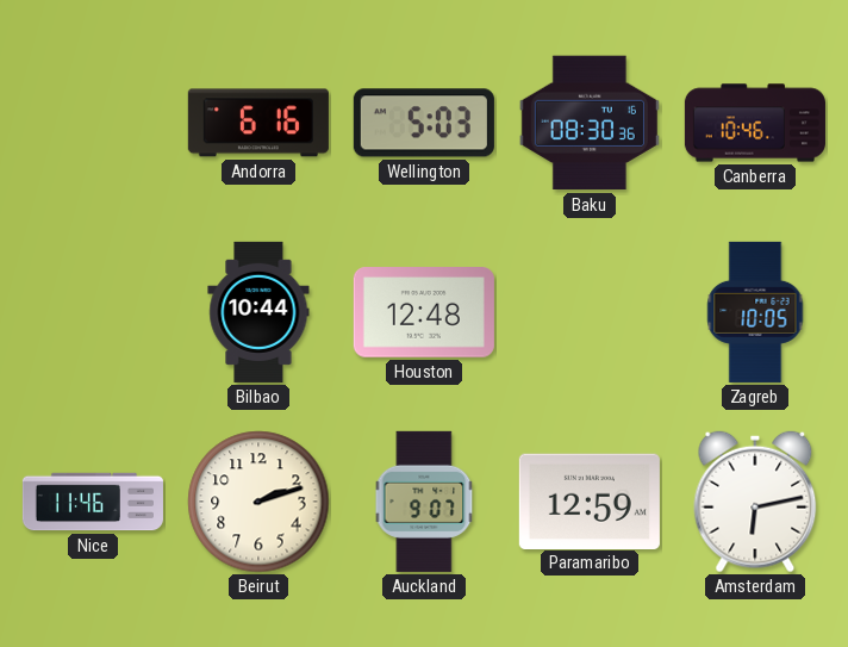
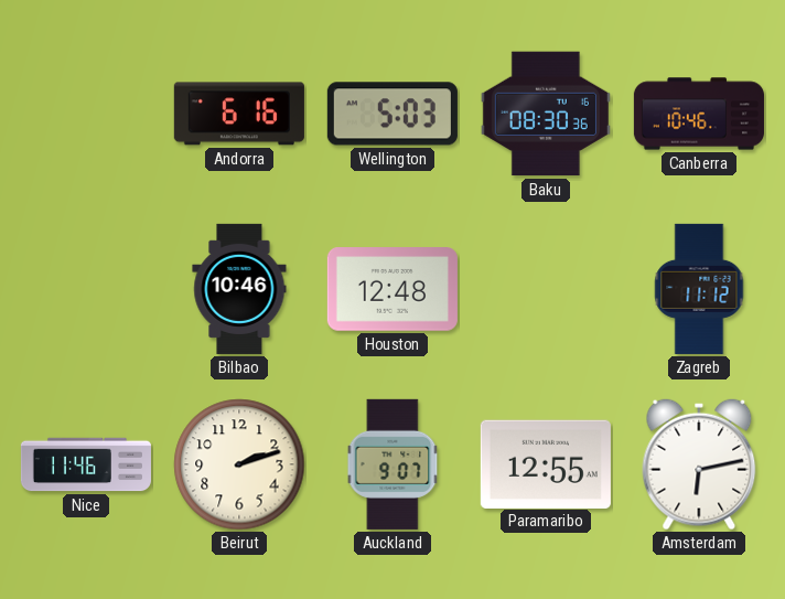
Bilbao: 10:44 -> 10:46 (239, 289)
Zagreb: 10:05 -> 11:12 (699, 289)
Paramaribo: 12:59 -> 12:55 (546, 463)
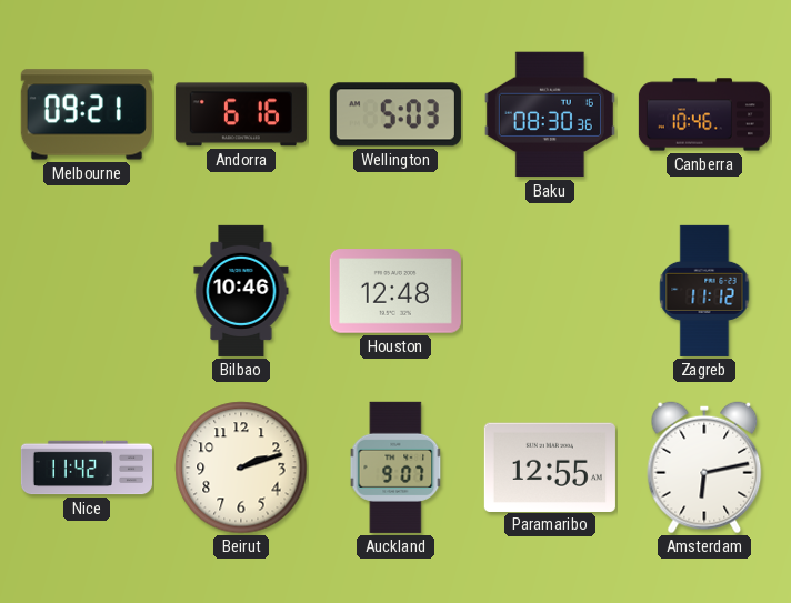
Melbourne: none -> 09:21 (87, 114)
Nice: 11:46 -> 11:42 (87, 468)
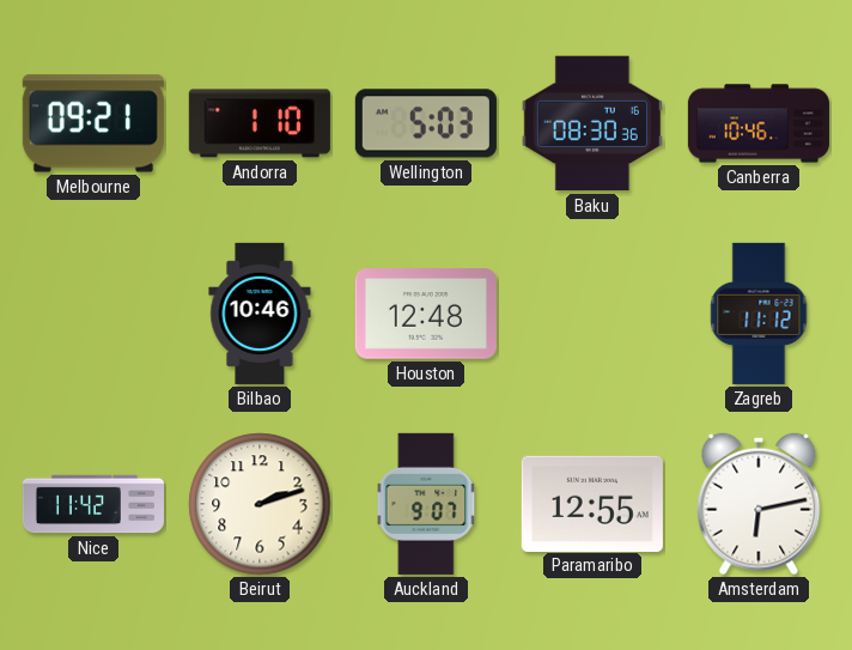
Andorra: 6:16 -> 1:10 (260, 123)
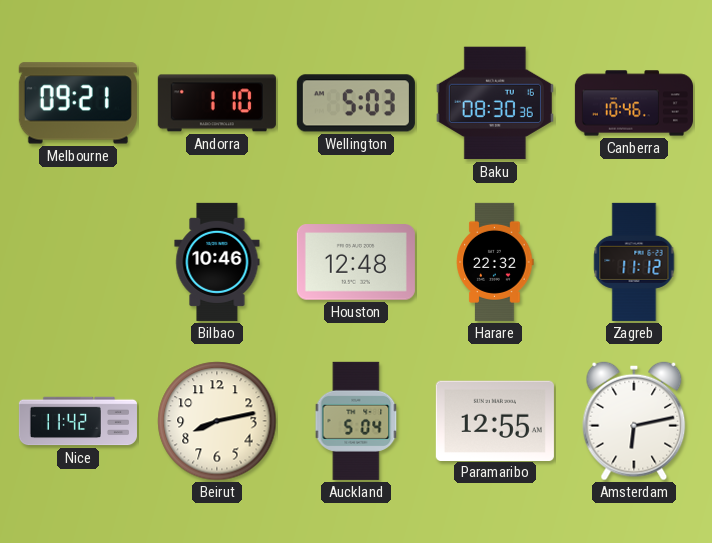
Harare: none -> 22:32 (495, 262)
Beirut: 2:12 -> 8:13 (217, 421)
Auckland: 9:07 -> 5:04 (356, 421)
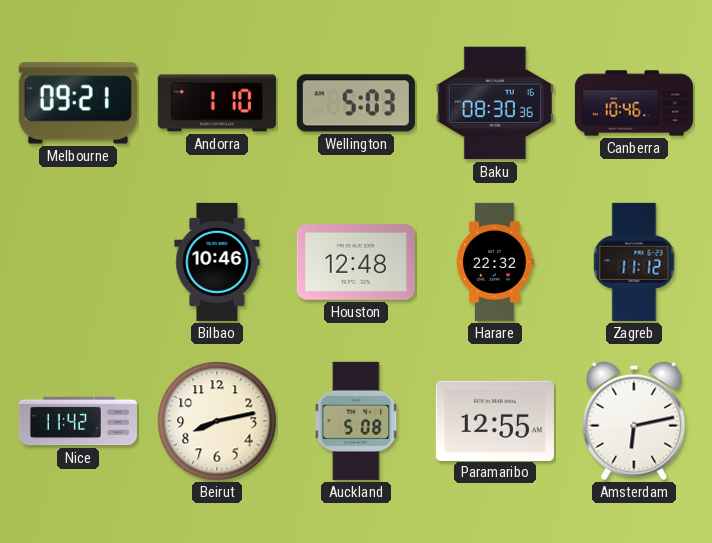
Auckland: 5:04 -> 5:08 (356, 421)
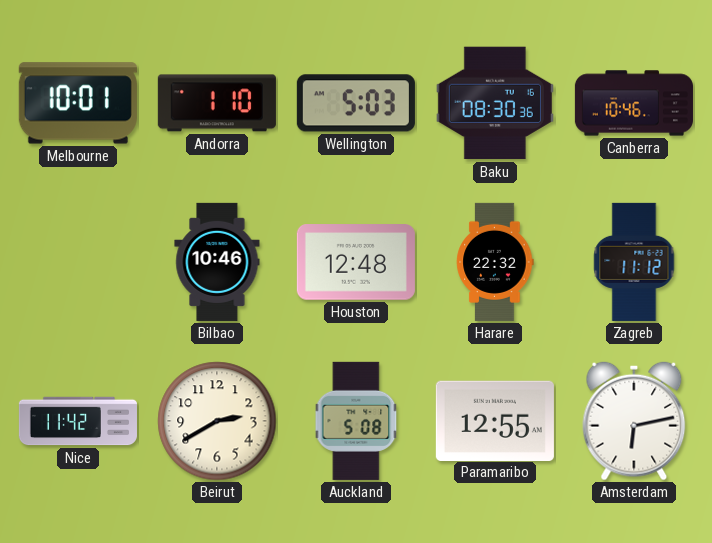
Melbourne: 09:21 -> 10:01 (78, 103)
Beirut: 8:13 -> 2:40 (217, 421)
